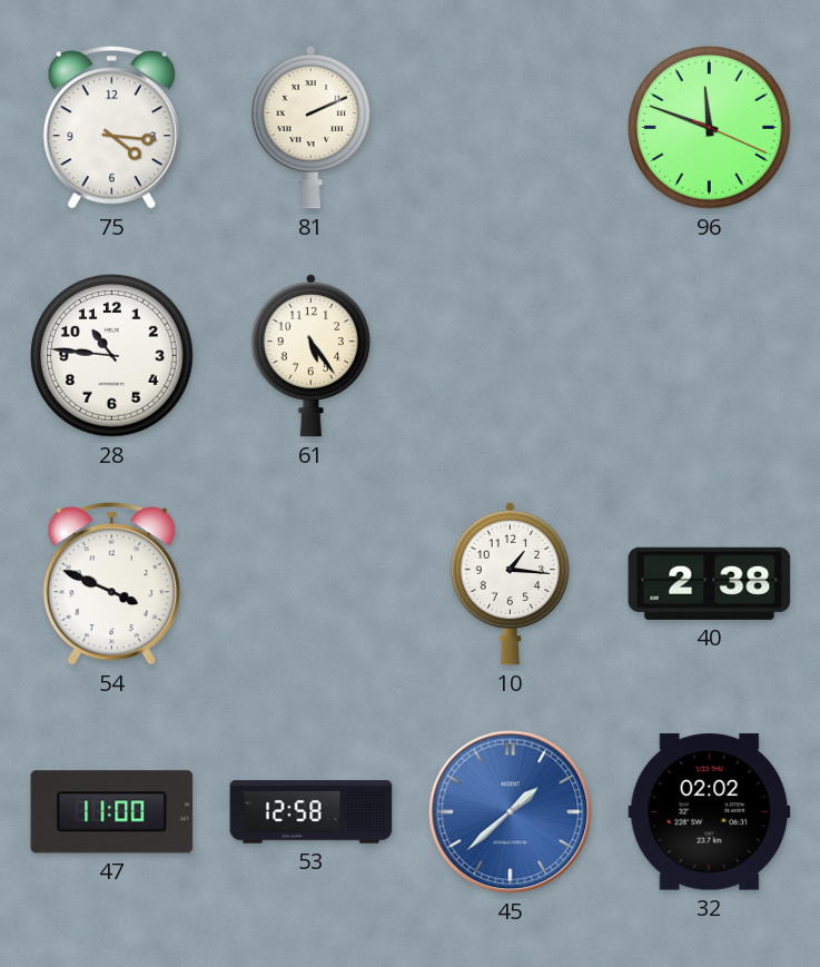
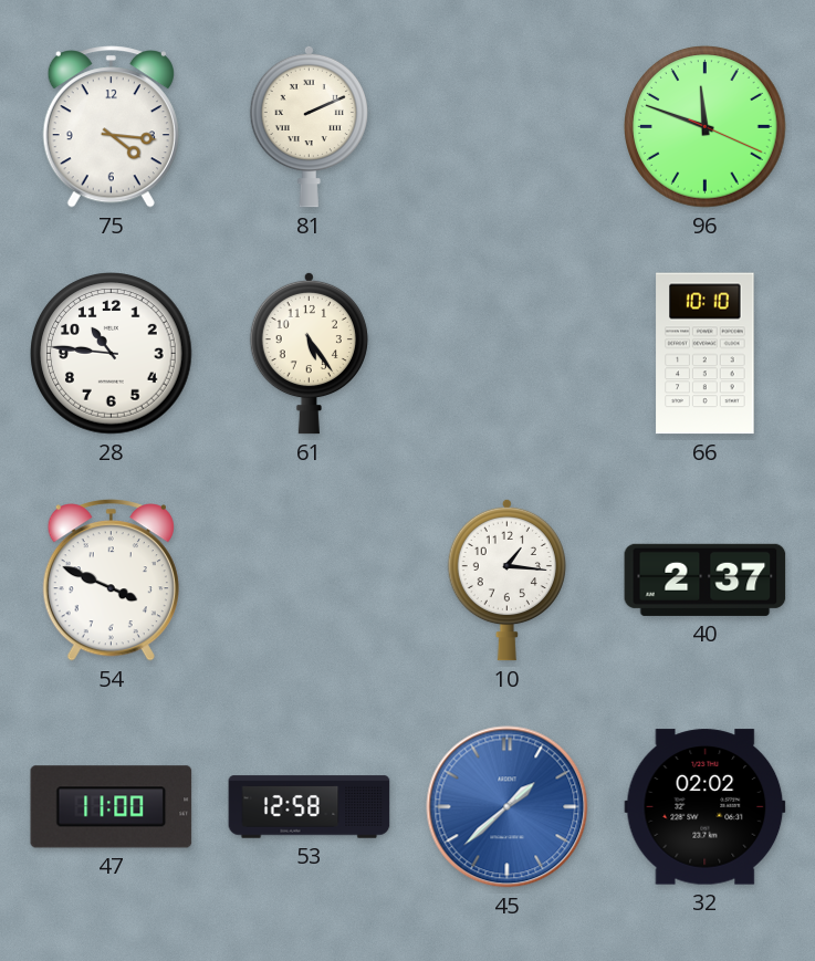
66: none -> 10:10 (706, 354)
40: 2:38 -> 2:37 (706, 579)
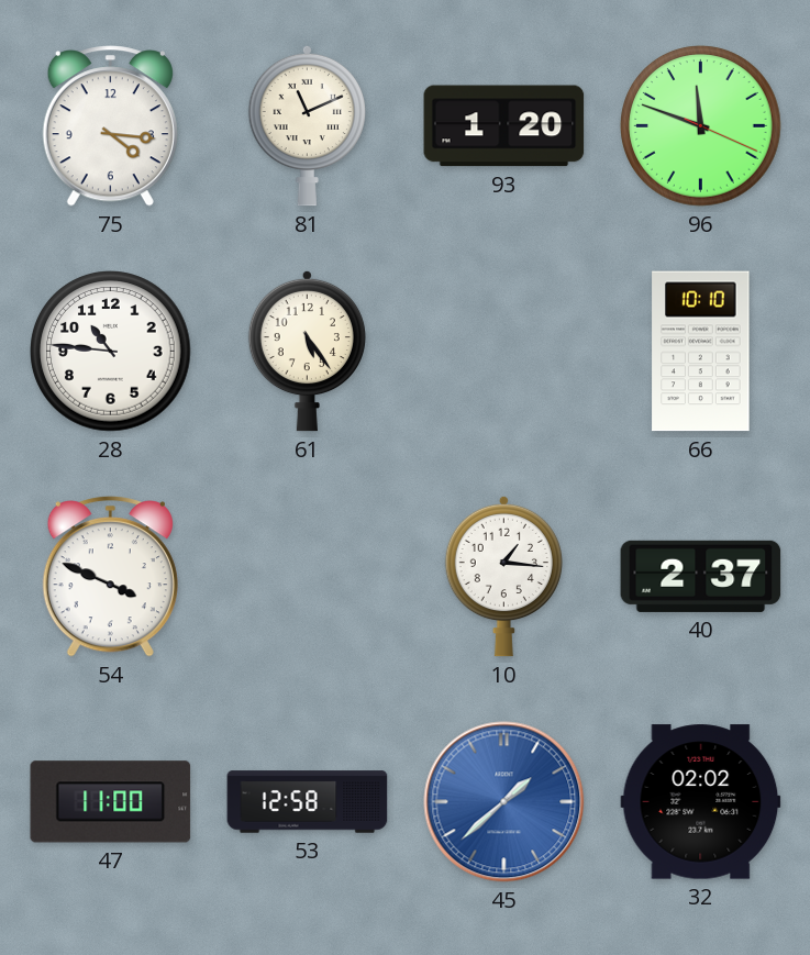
81: 2:11 -> 11:11 (307, 125)
93: none -> 1:20 (504, 126)
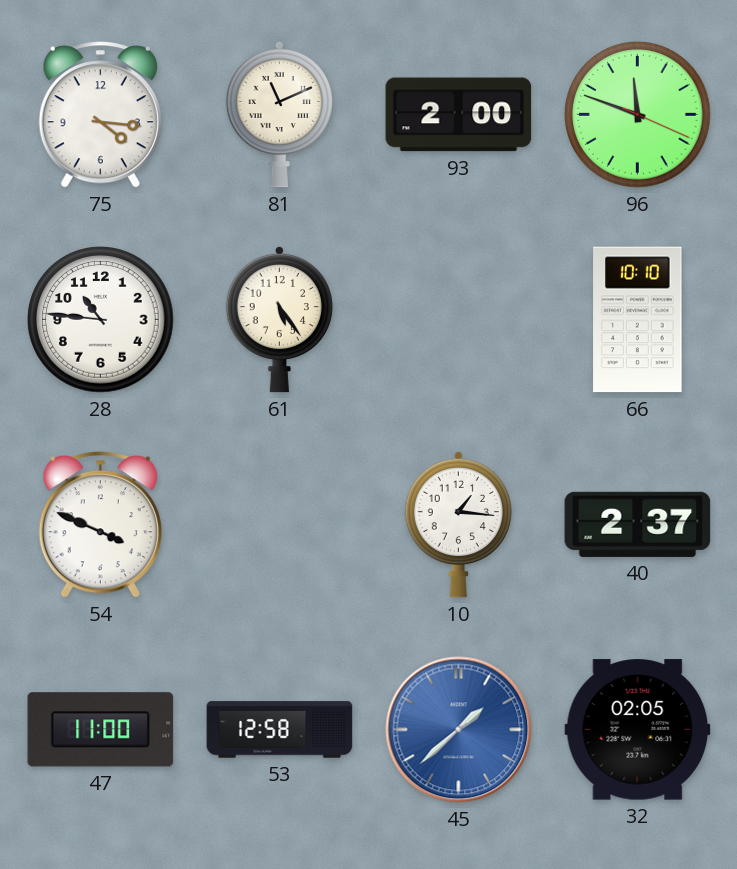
93: 1:20 -> 2:00 (459, 115)
32: 02:02 -> 02:05 (638, 730)
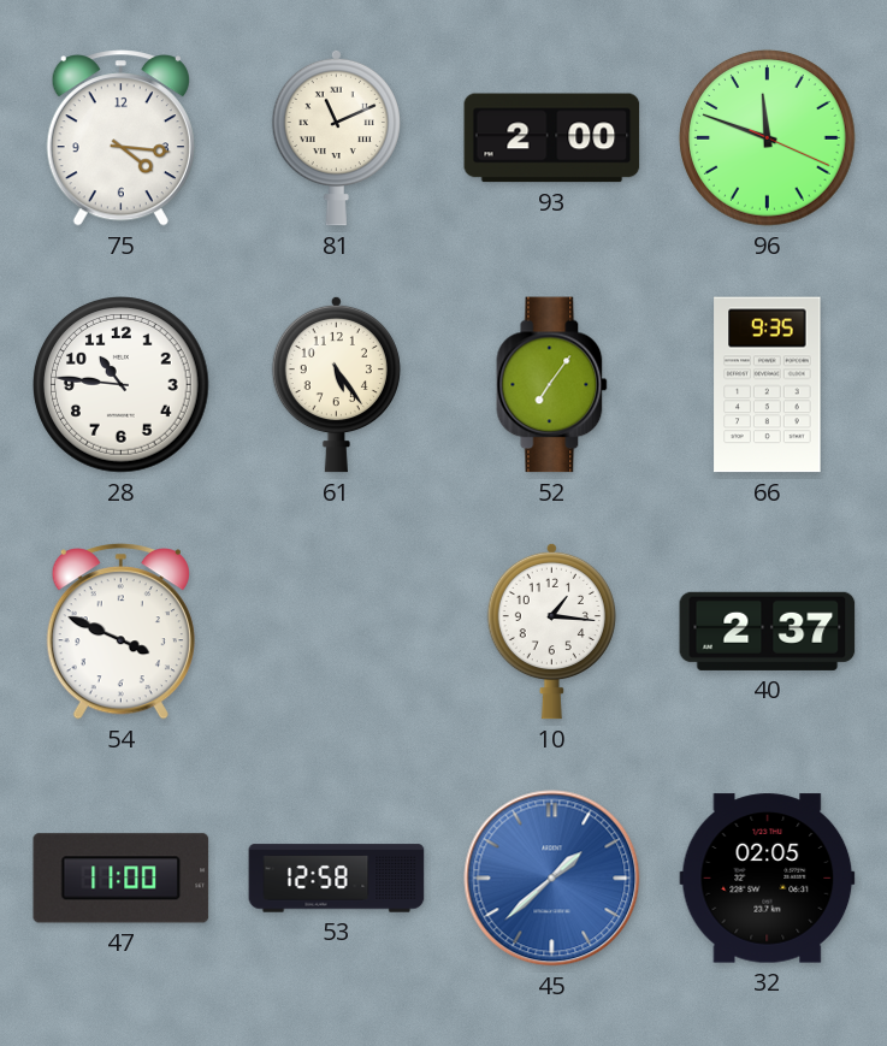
52: none -> 7:06 (552, 385)
66: 10:10 -> 9:35 (768, 385)
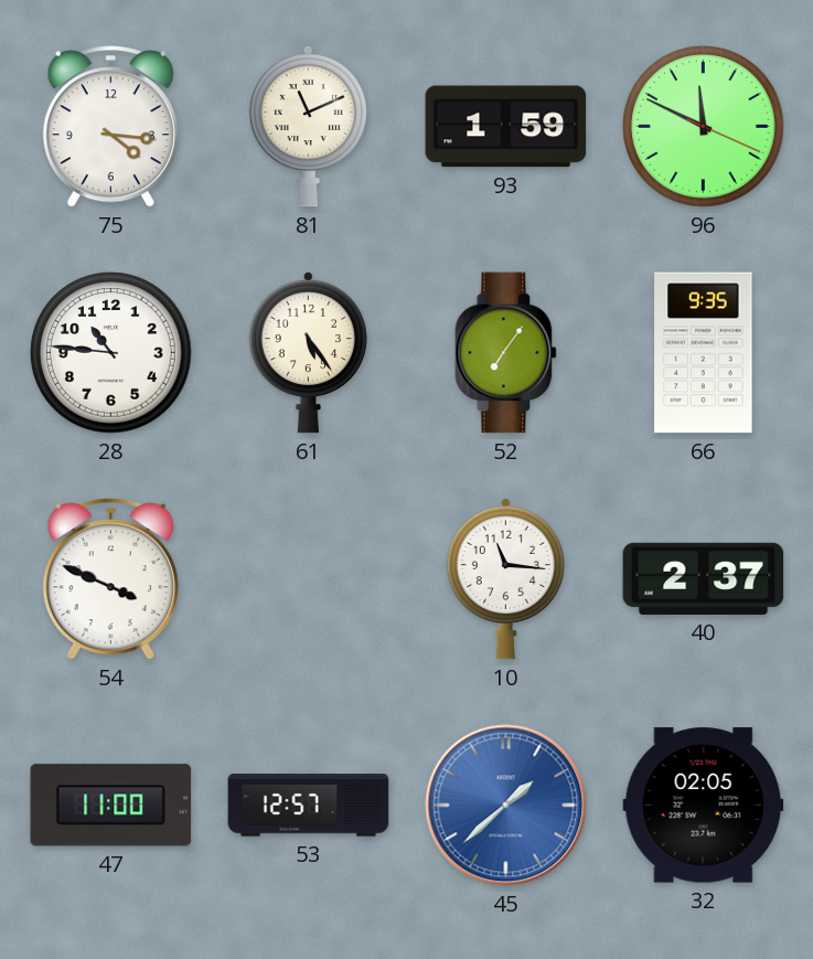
93: 2:00 -> 1:59 (506, 127)
96: 11:48 -> 11:49 (704, 127)
10: 1:16 -> 11:16 (505, 578)
53: 12:58 -> 12:57 (309, 806)
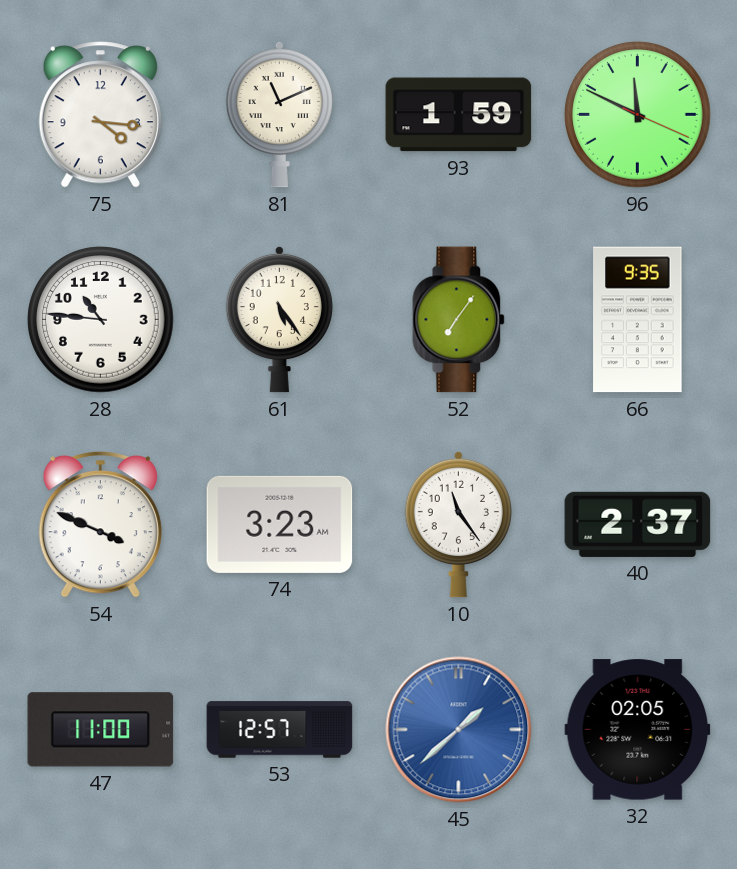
74: none -> 3:23 (280, 524)
10: 11:16 -> 11:24 (458, 524)
